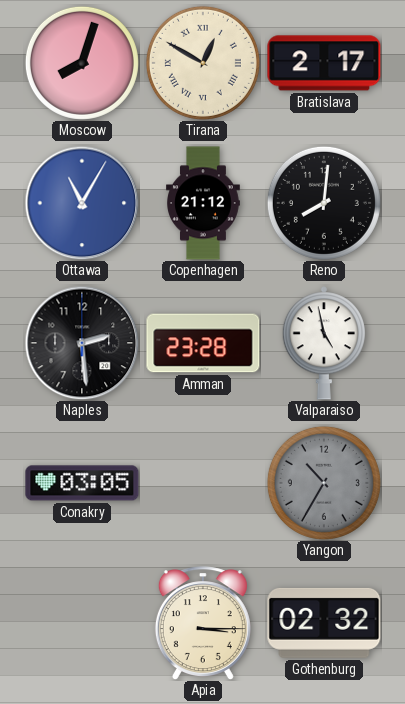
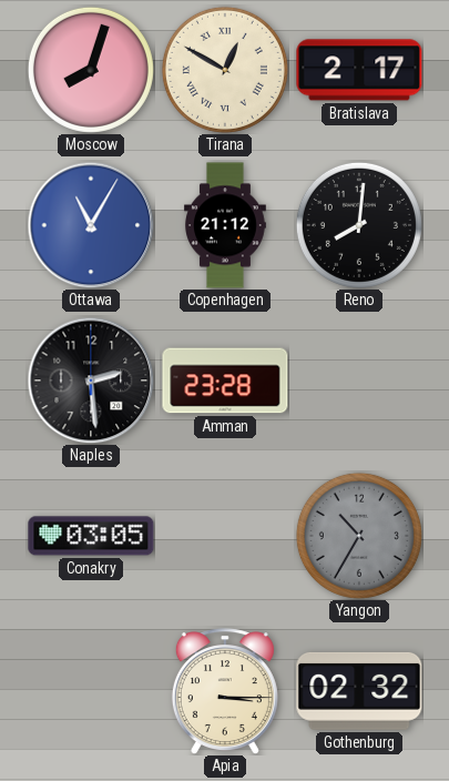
Valparaiso: 4:58 -> none (323, 343)
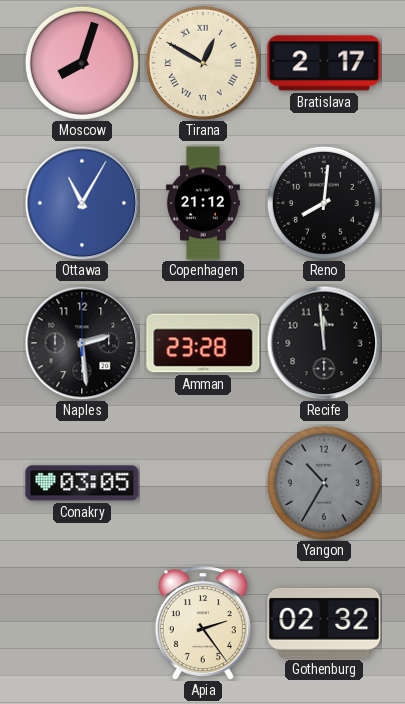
Recife: none -> 11:59 (324, 343)
Apia: 3:15 -> 2:24 (203, 623)
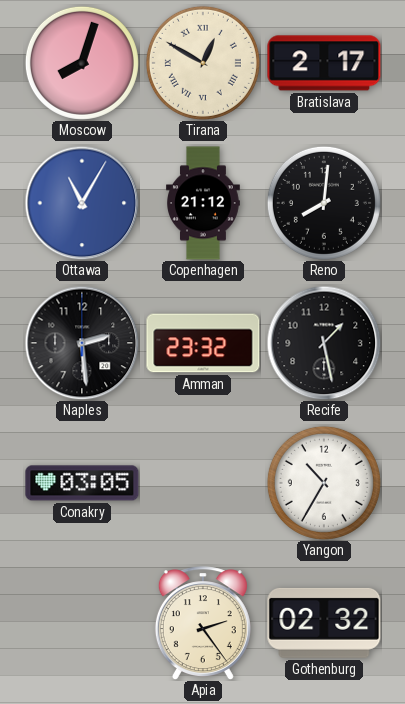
Amman: 23:28 -> 23:32 (203, 343)
Recife: 11:59 -> 1:28 (324, 343)
Yangon dial: grey -> white (324, 483)
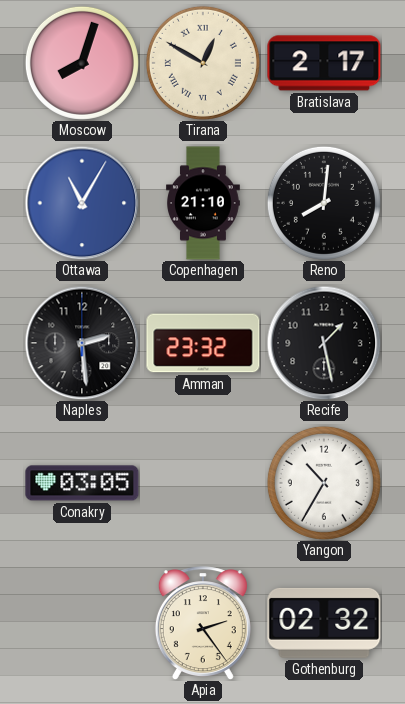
Copenhagen: 21:12 -> 21:10 (204, 203)
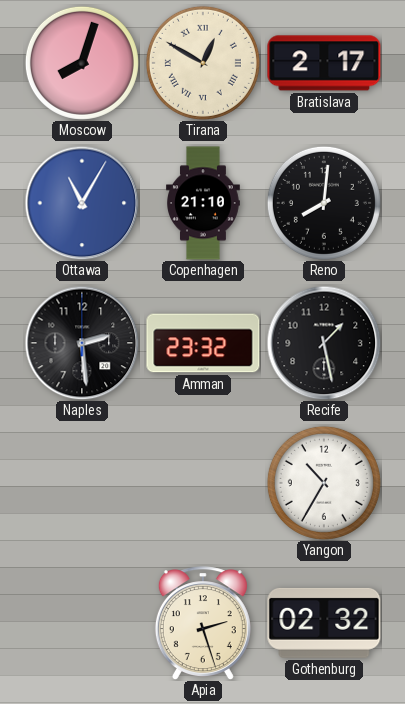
Conakry: 03:05 -> none (82, 483)
Apia: 2:24 -> 2:27 (203, 623)
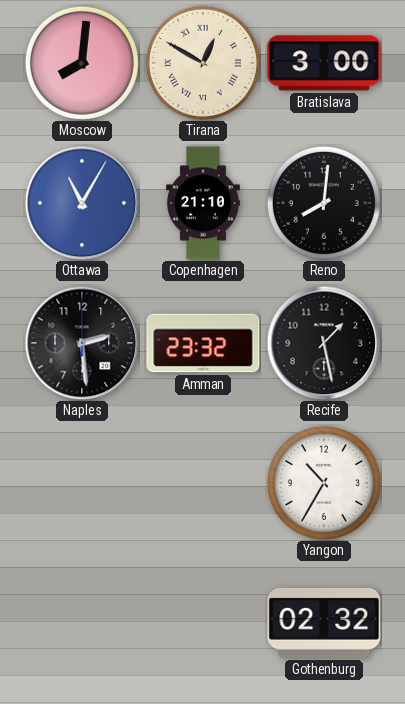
Moscow: 8:03 -> 8:01 (82, 63)
Bratislava: 2:17 -> 3:00 (324, 63)
Apia: 2:27 -> none (203, 623)
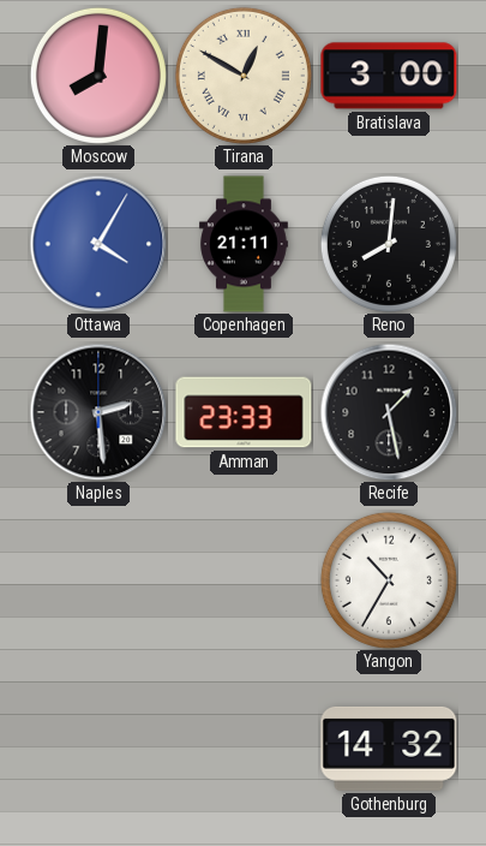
Ottawa: 11:05 -> 4:05 (98, 244)
Copenhagen: 21:10 -> 21:11 (245, 244)
Amman: 23:32 -> 23:33 (244, 412)
Gothenburg: 02:32 -> 14:32 (389, 749)
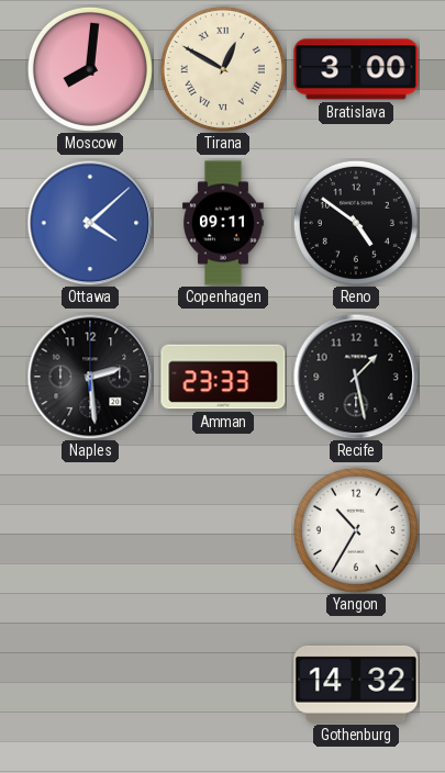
Ottawa: 4:05 -> 4:08 (90, 223)
Copenhagen: 21:11 -> 09:11 (224, 223)
Reno: 8:01 -> 4:51 (356, 223)
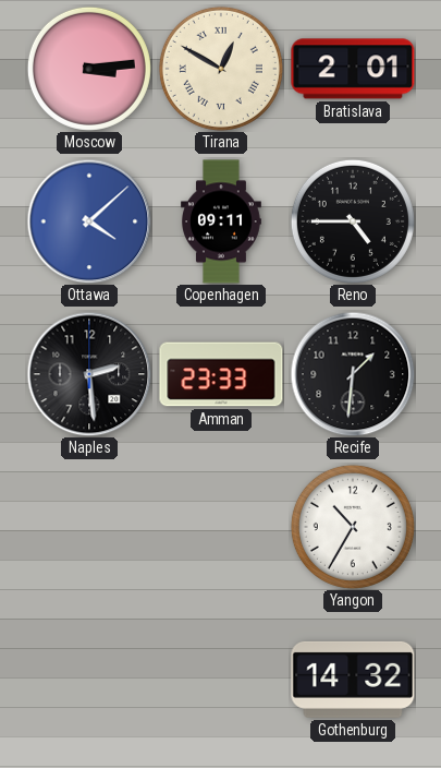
Moscow: 8:01 -> 3:14 (89, 69)
Bratislava: 3:00 -> 2:01 (353, 69)
Reno: 4:51 -> 4:45 (353, 221)
Recife: 1:28 -> 1:31 (353, 374)
